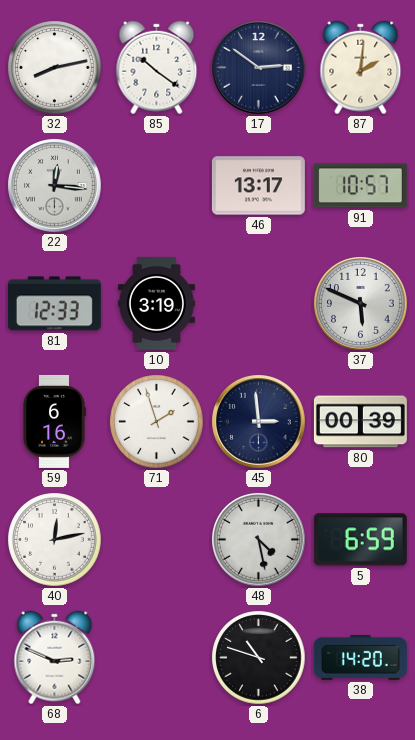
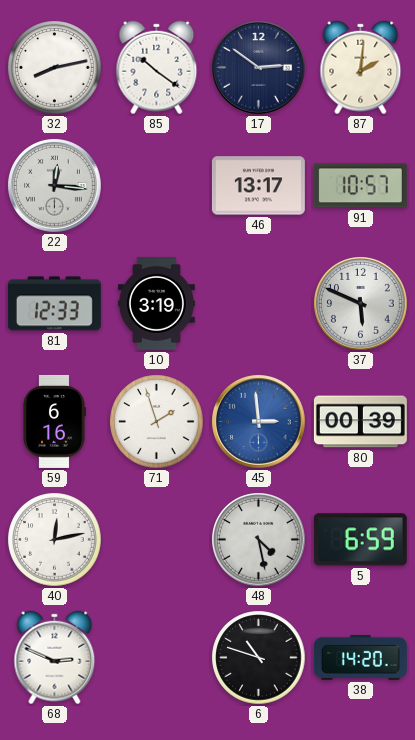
45 dial: navy -> blue (259, 422)
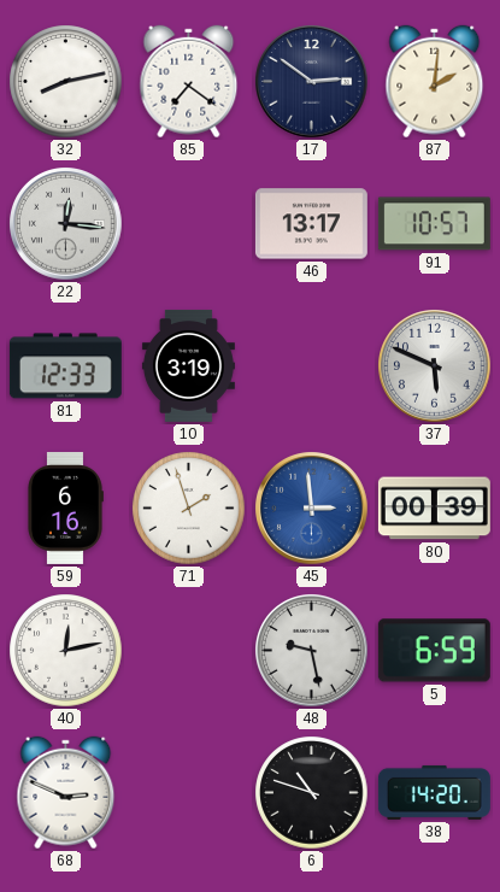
85: 10:21 -> 7:21 (189, 82)
48: 4:28 -> 9:28 (312, 651)
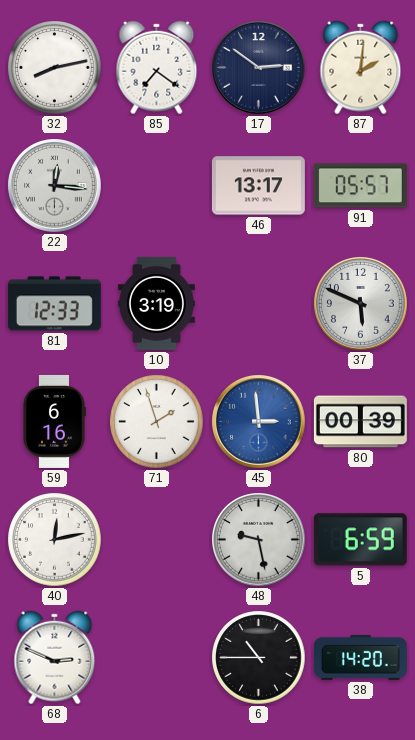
91: 10:57 -> 05:57 (360, 186)
6: 10:48 -> 10:45 (259, 658)
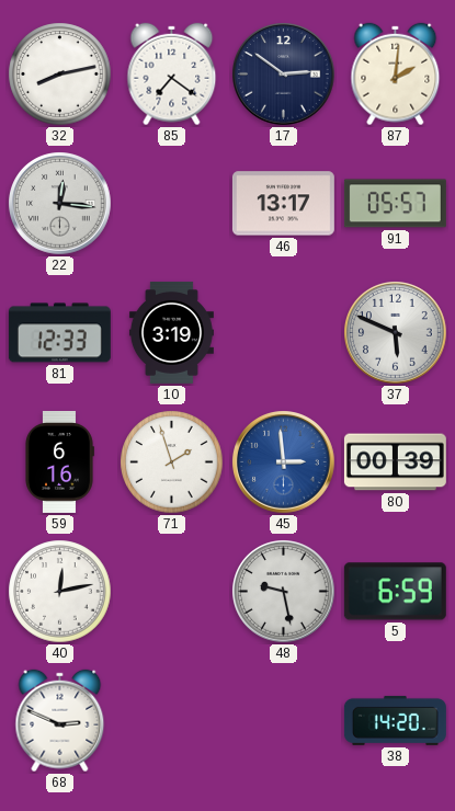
6: 10:45 -> none (259, 658)
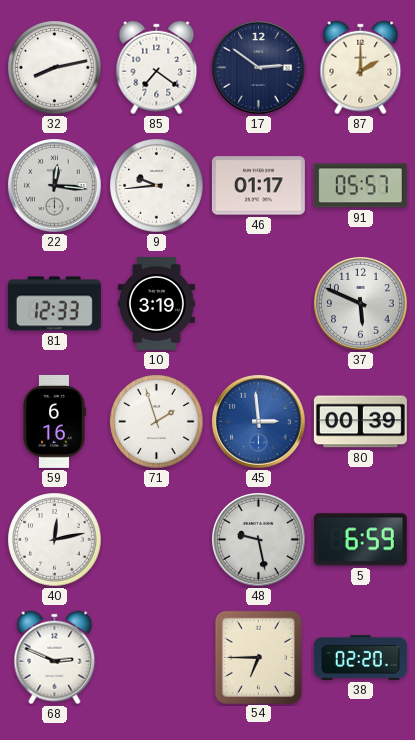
87: 2:01 -> 2:00 (361, 68)
9: none -> 9:44 (157, 186)
46: 13:17 -> 01:17 (258, 186)
54: none -> 6:45 (258, 657)
38: 14:20 -> 02:20 (360, 657)
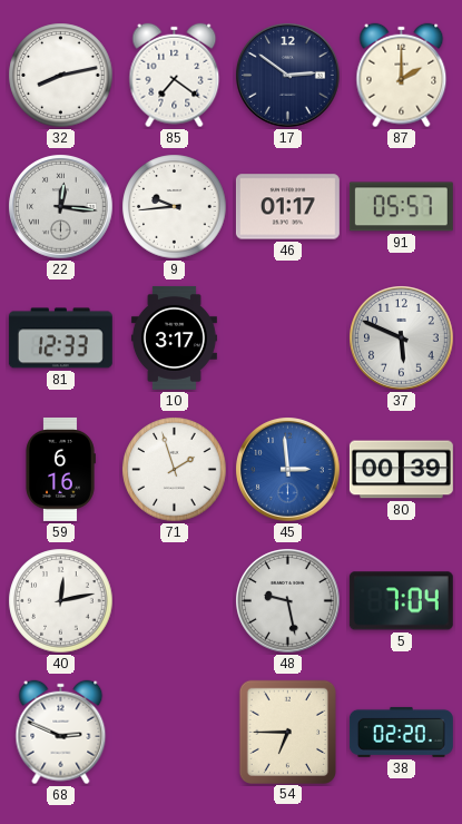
10: 3:19 -> 3:17 (174, 337)
5: 6:59 -> 7:04 (401, 601)
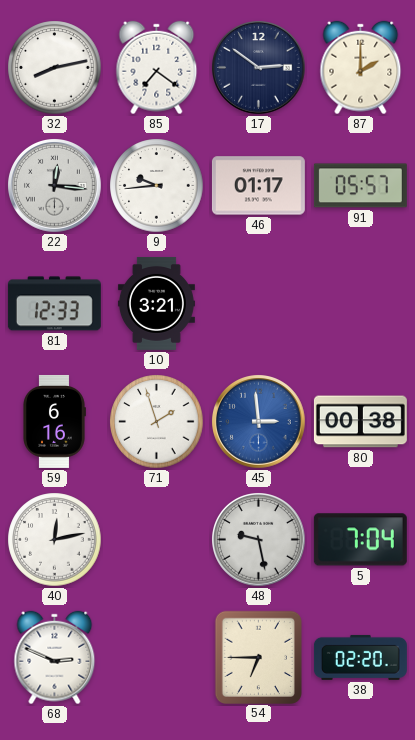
10: 3:17 -> 3:21 (156, 303)
37: 5:49 -> none (402, 339)
80: 00:39 -> 00:38 (360, 422)
